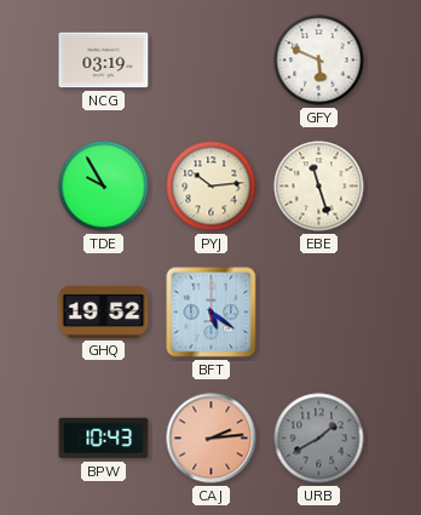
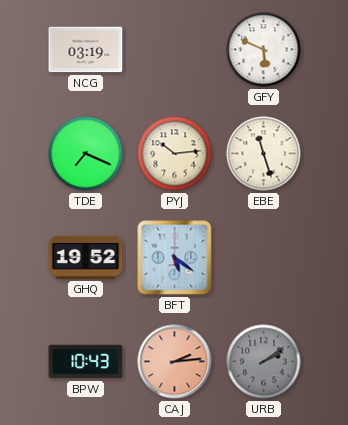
TDE: 9:55 -> 7:19 (86, 154)
URB: 1:40 -> 2:09 (264, 362)
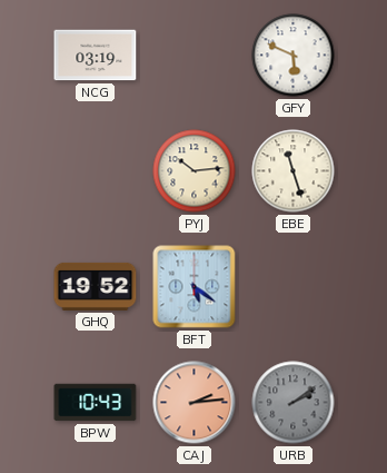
TDE: 7:19 -> none (86, 154)
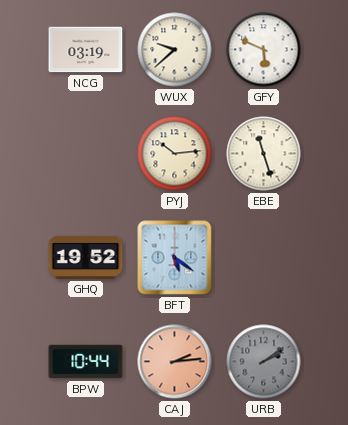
WUX: none -> 9:38 (175, 50)
BPW: 10:43 -> 10:44 (86, 362)
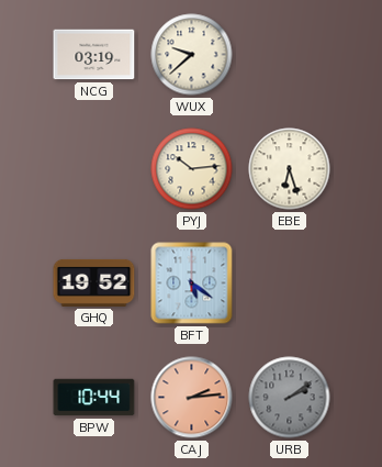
GFY: 5:49 -> none (264, 50)
EBE: 11:27 -> 6:27 (290, 169)
